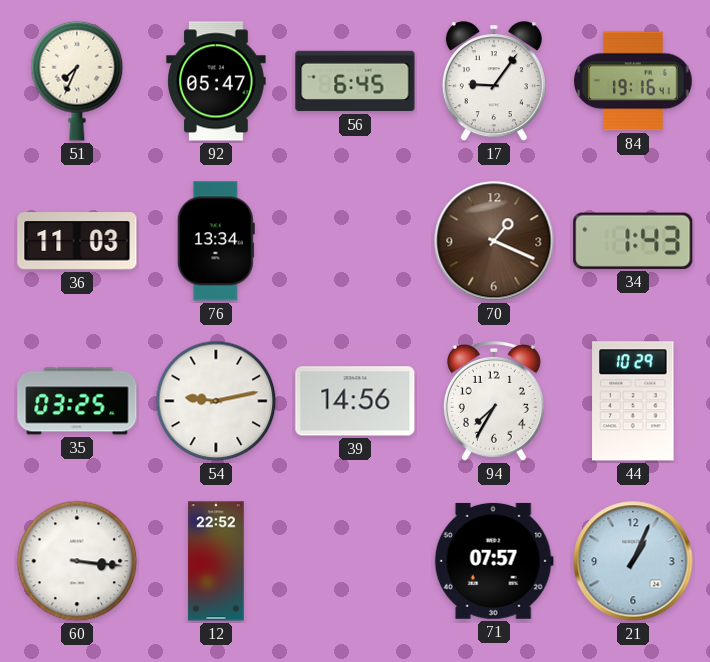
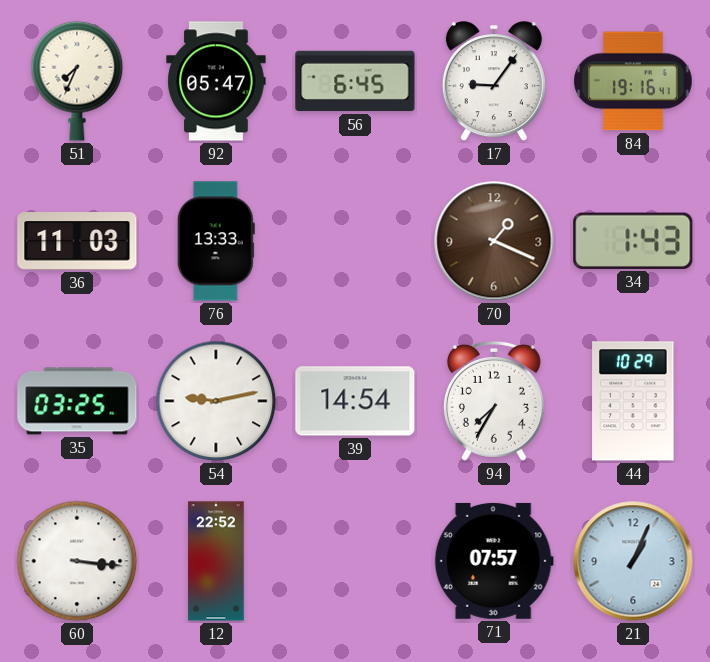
76: 13:34 -> 13:33 (216, 241)
39: 14:56 -> 14:54 (355, 401)
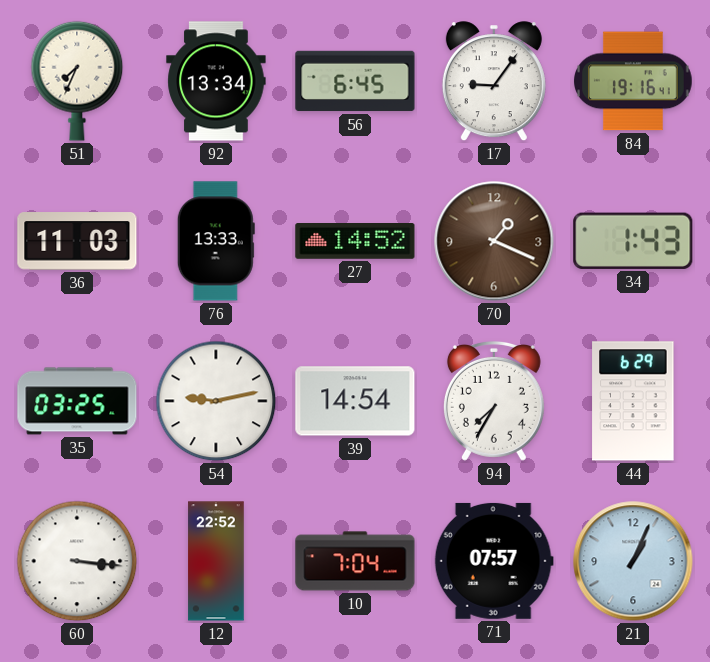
92: 05:47 -> 13:34 (216, 81)
27: none -> 14:52 (355, 242)
44: 10:29 -> 6:29 (633, 401)
10: none -> 7:04 (355, 561)
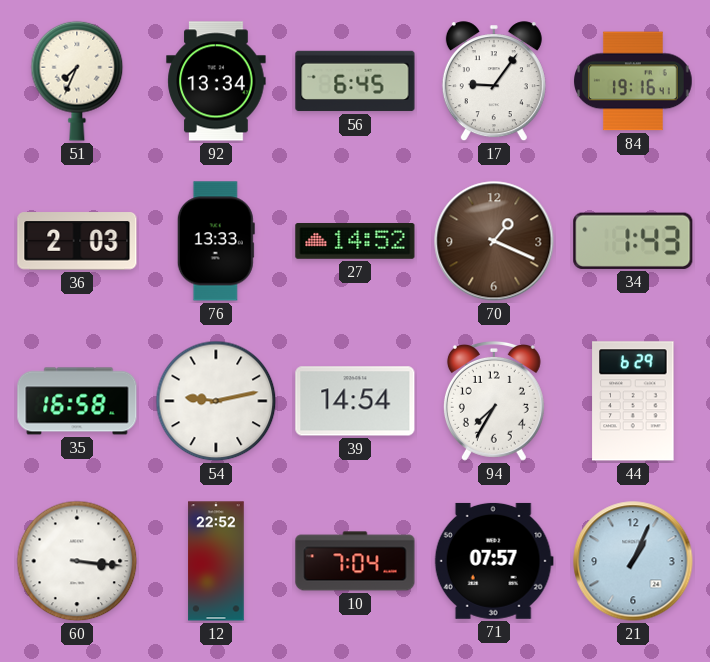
36: 11:03 -> 2:03 (77, 241)
35: 03:25 -> 16:58 (77, 401)
